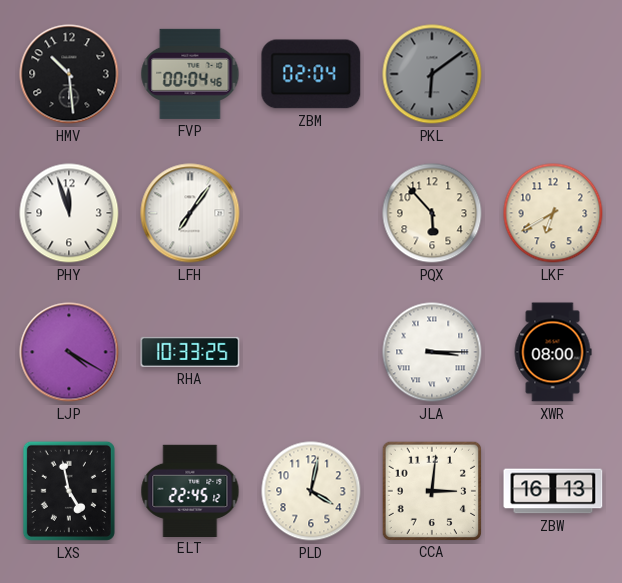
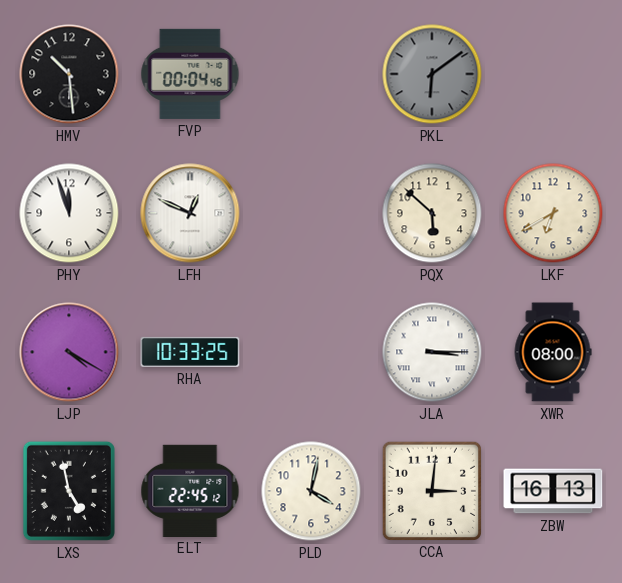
ZBM: 02:04 -> none (311, 74)
LFH: 7:06 -> 12:49 (190, 213)
PQX: 5:53 -> 5:52 (432, 213)
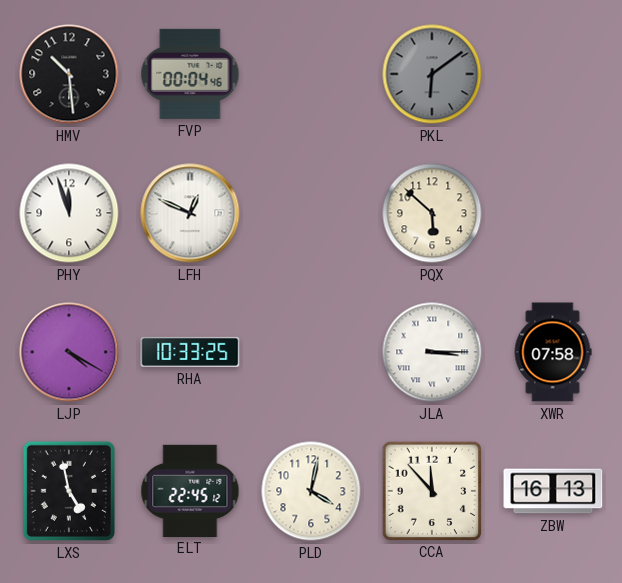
LKF: 6:40 -> none (553, 213)
XWR: 08:00 -> 07:58 (553, 352)
CCA: 3:01 -> 11:53 (431, 490)
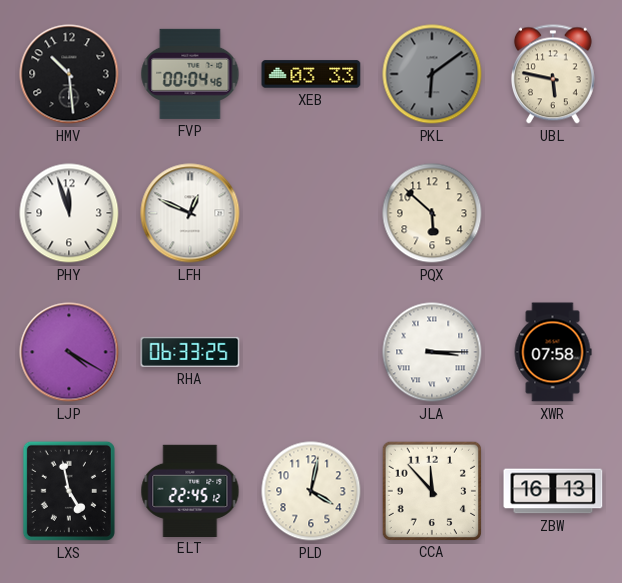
XEB: none -> 03:33 (311, 74)
UBL: none -> 5:47 (553, 74)
RHA: 10:33 -> 06:33 (190, 352)
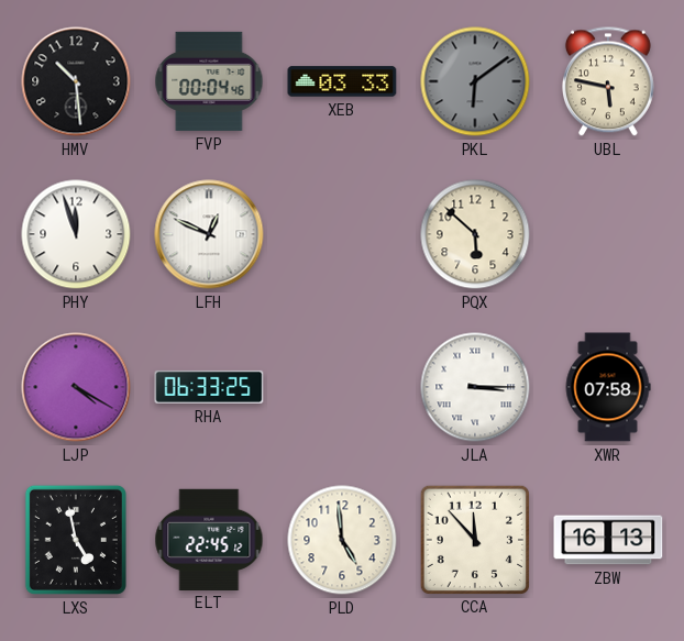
PLD: 4:02 -> 4:59 (342, 540)
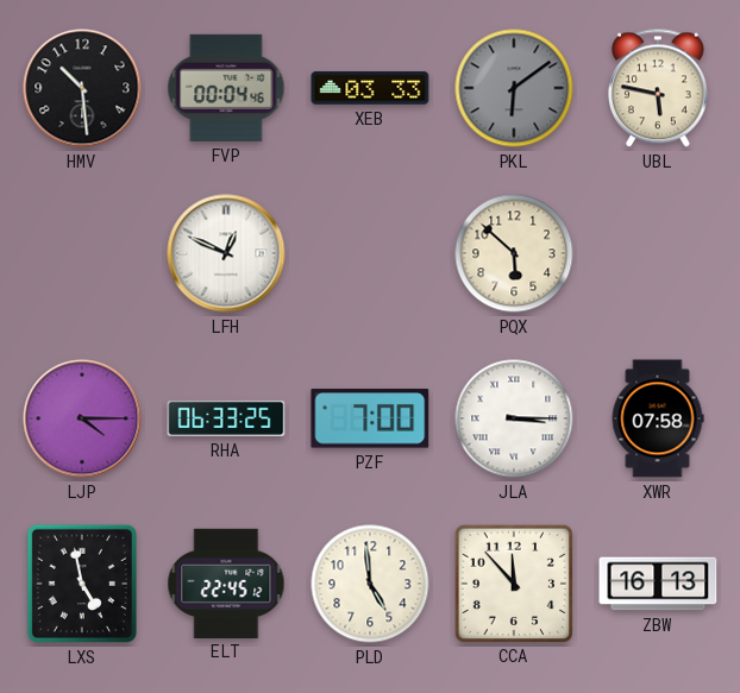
PHY: 11:57 -> none (76, 234)
LJP: 4:20 -> 4:15 (82, 418)
PZF: none -> 7:00 (370, 418)
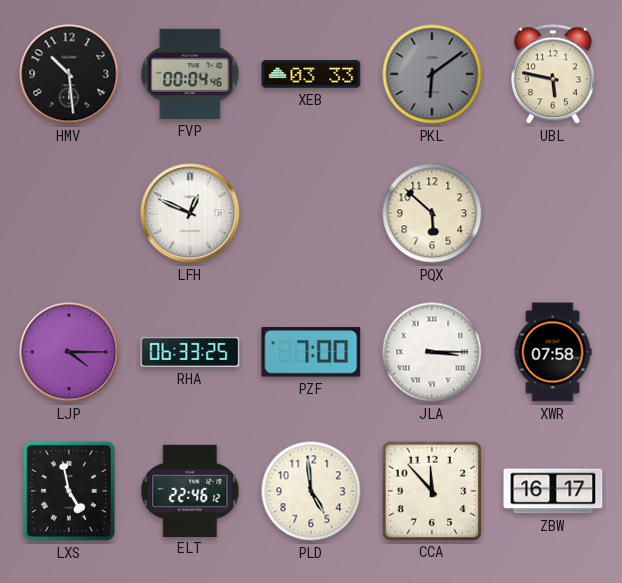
ELT: 22:45 -> 22:46 (190, 490)
ZBW: 16:13 -> 16:17 (553, 491)
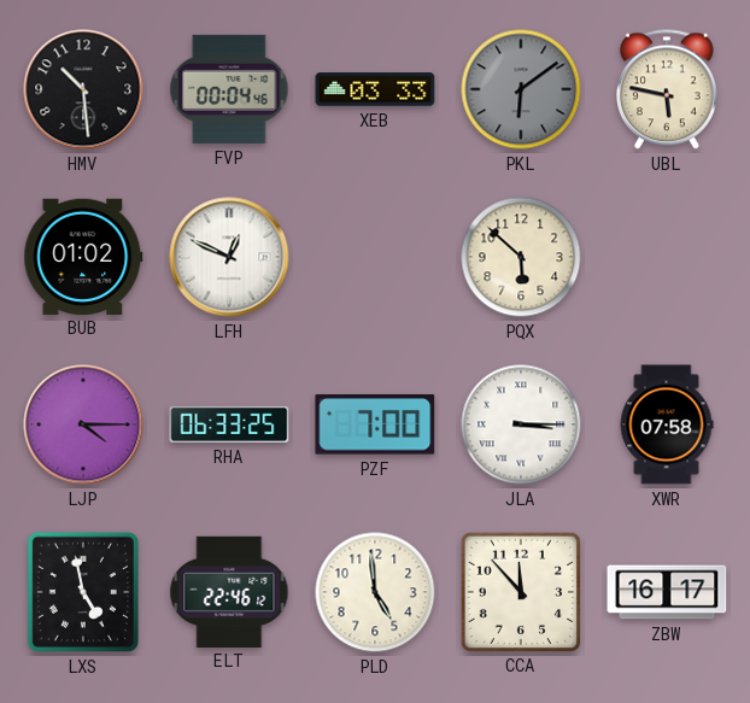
BUB: none -> 01:02 (83, 256)
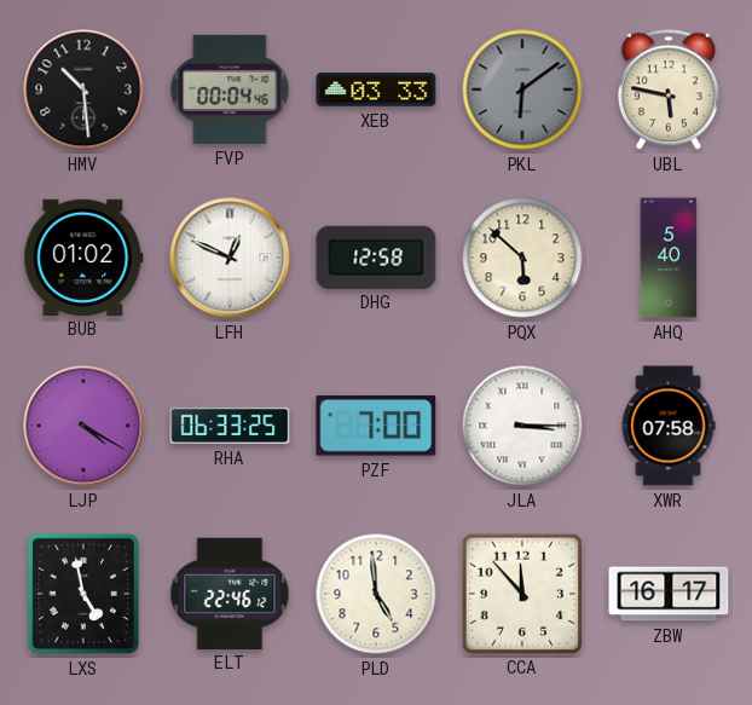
DHG: none -> 12:58 (376, 256)
AHQ: none -> 5:40 (669, 258)
LJP: 4:15 -> 4:20 (83, 426)
